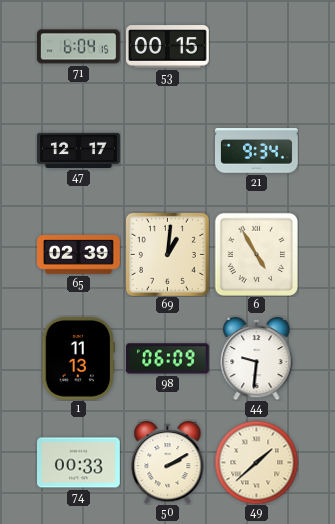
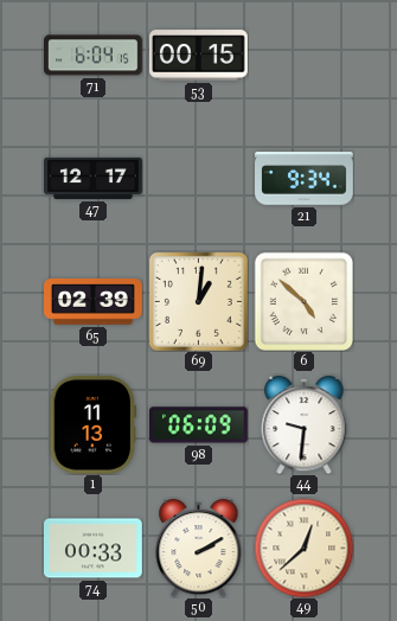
6: 4:55 -> 4:52 (303, 301)
49: 1:38 -> 12:38 (303, 548)
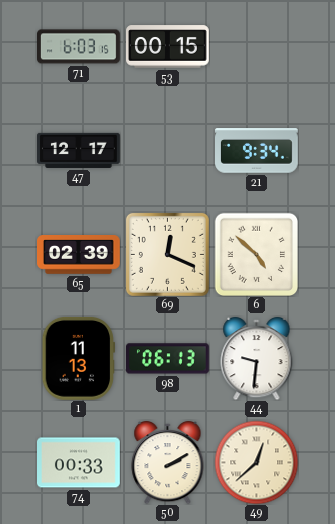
71: 6:04 -> 6:03 (79, 47)
69: 1:01 -> 12:19 (167, 254)
98: 06:09 -> 06:13 (168, 359)
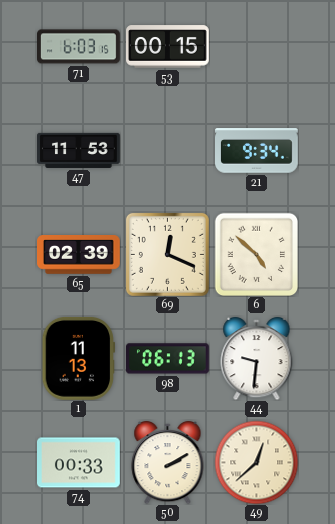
47: 12:17 -> 11:53 (79, 150)
